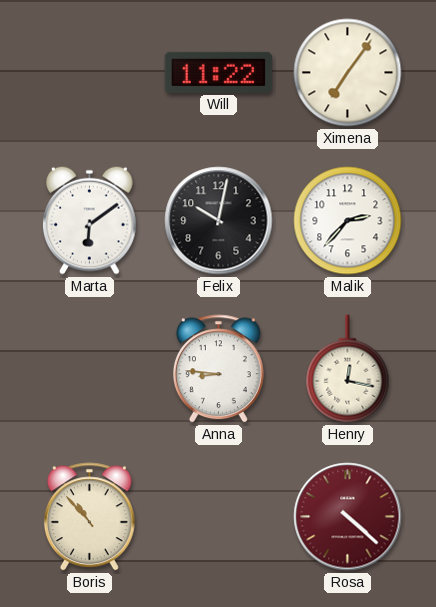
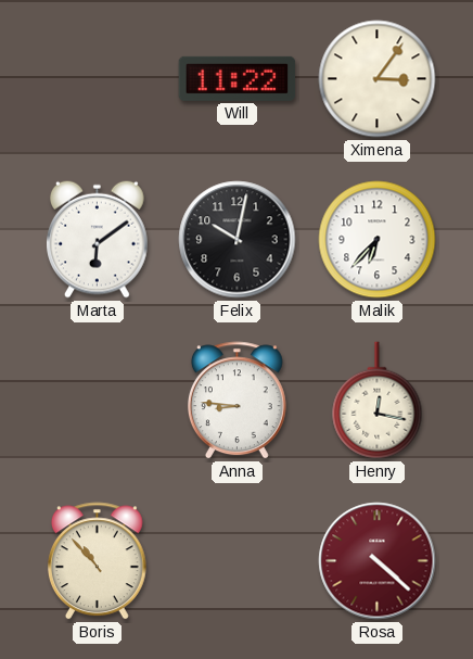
Ximena: 7:06 -> 3:06 (378, 79)
Malik: 2:37 -> 6:37 (378, 240)
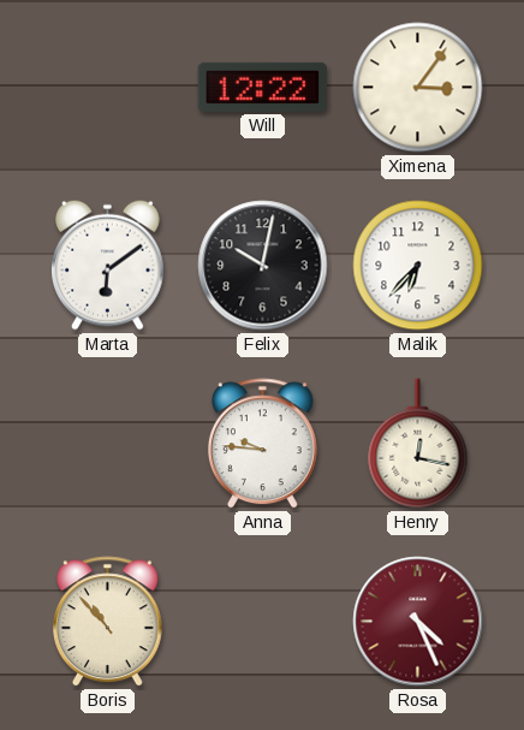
Will: 11:22 -> 12:22 (263, 87)
Anna: 8:46 -> 9:46 (262, 444)
Rosa: 4:22 -> 4:26 (418, 622)
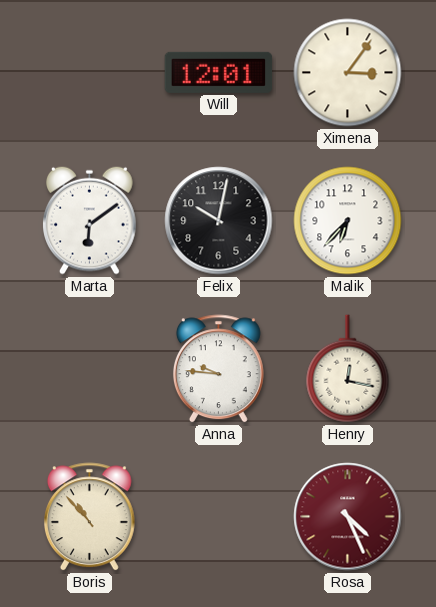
Will: 12:22 -> 12:01 (219, 72)
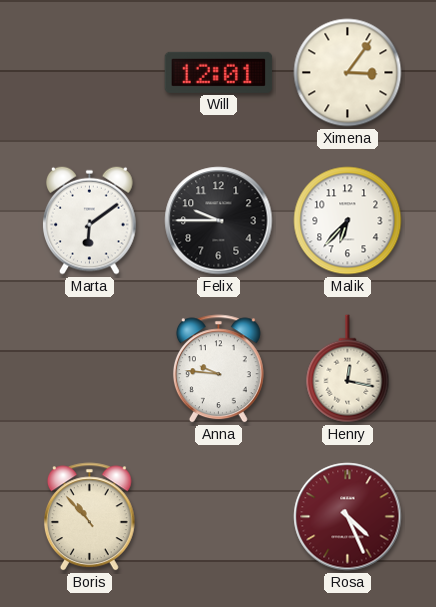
Felix: 10:02 -> 9:45 (219, 221)
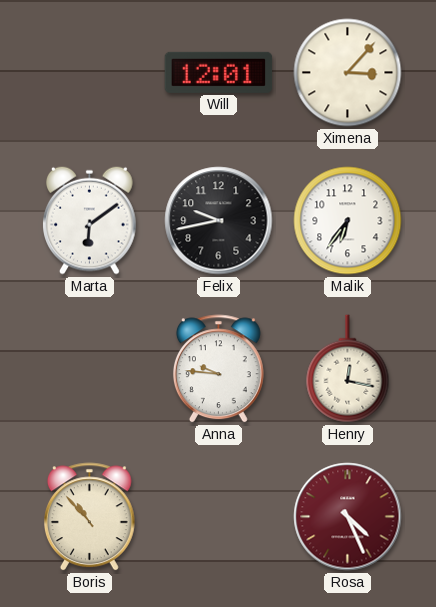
Ximena: 3:06 -> 3:07 (348, 73)
Felix: 9:45 -> 9:43 (219, 221)
Malik: 6:37 -> 6:36 (348, 221)
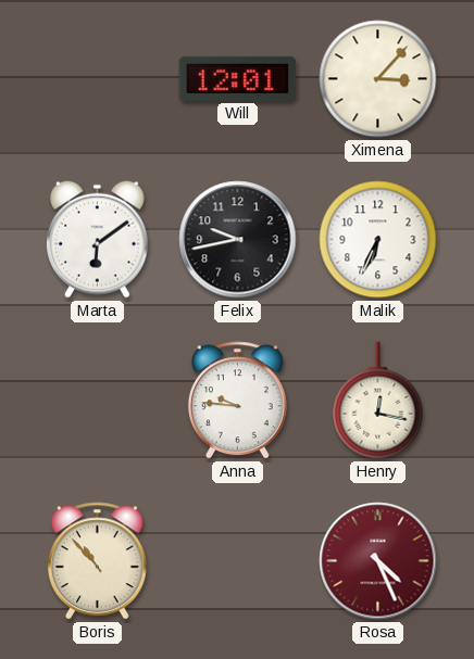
Malik: 6:36 -> 6:34 (378, 240)
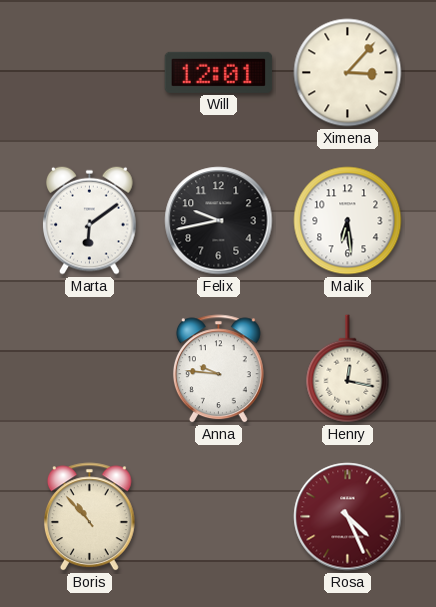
Malik: 6:34 -> 6:29 (348, 221)
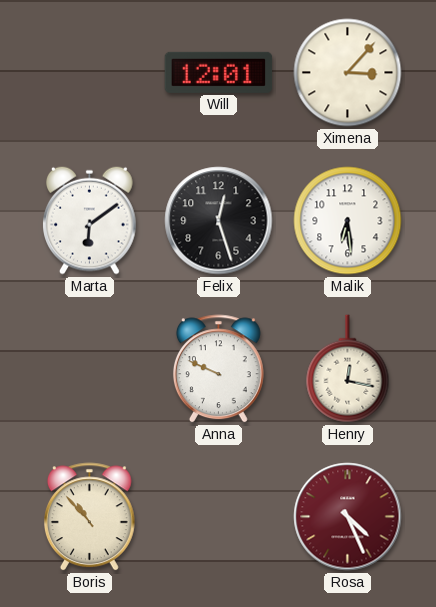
Felix: 9:43 -> 12:27 (219, 221)
Anna: 9:46 -> 9:49 (218, 369)
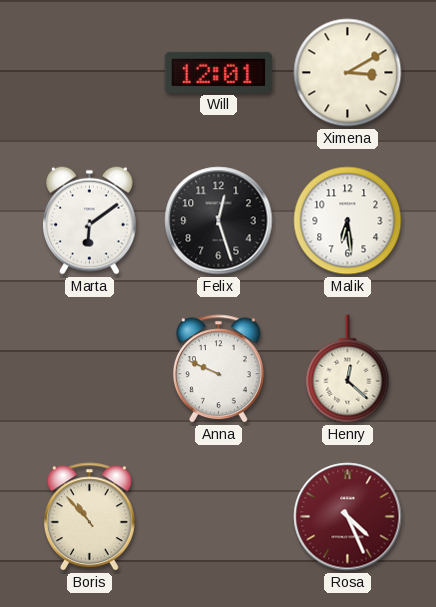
Ximena: 3:07 -> 3:10 (348, 73)
Henry: 12:17 -> 12:22 (348, 369)
